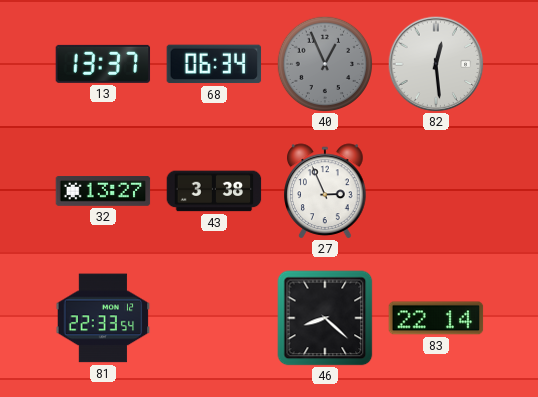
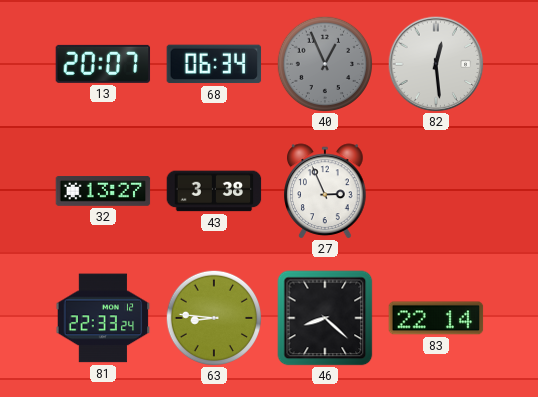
13: 13:37 -> 20:07 (103, 64)
81: 22:33:54 -> 22:33:24 (103, 318)
63: none -> 8:46 (214, 318)
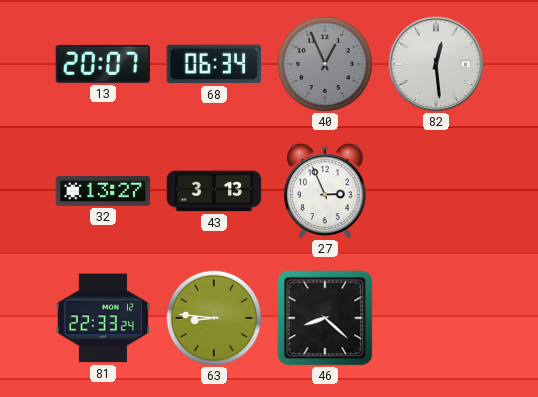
43: 3:38 -> 3:13 (214, 191)
83: 22:14 -> none (436, 318)
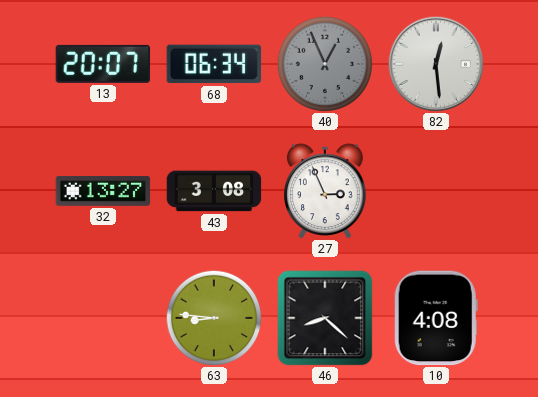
43: 3:13 -> 3:08 (214, 191)
81: 22:33 -> none (103, 318)
10: none -> 4:08 (436, 318)
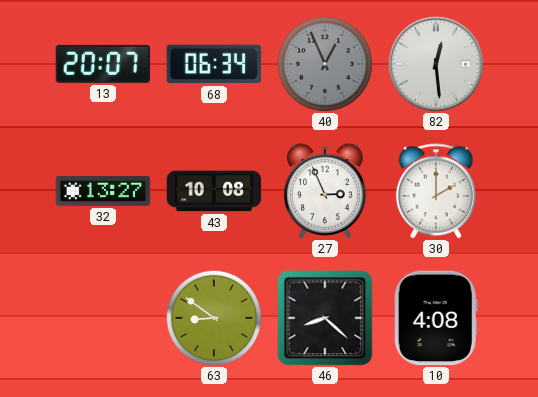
43: 3:08 -> 10:08 (214, 191)
30: none -> 2:00 (436, 191)
63: 8:46 -> 8:51 (214, 318)
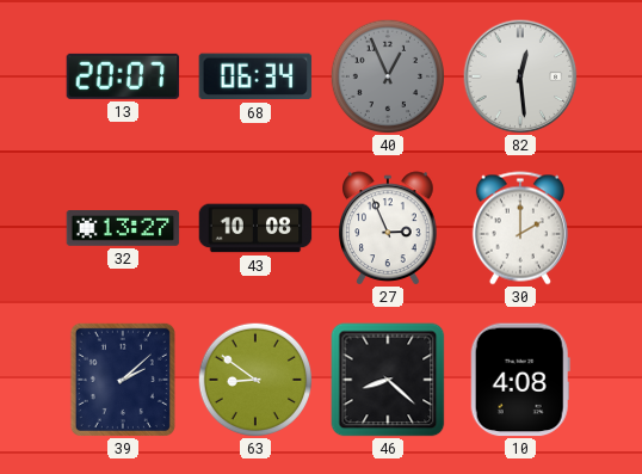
39: none -> 2:08 (123, 380)
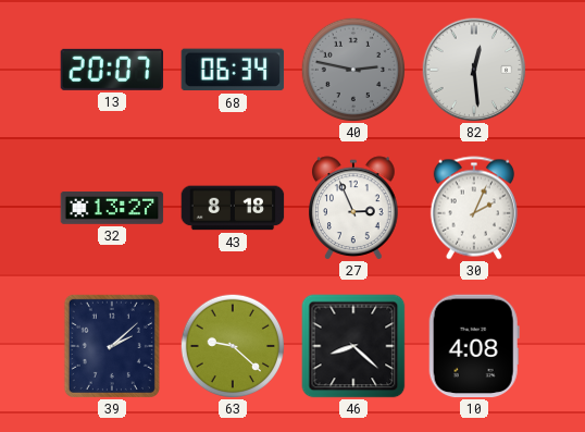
40: 12:56 -> 2:47 (353, 70)
43: 10:08 -> 8:18 (233, 208)
30: 2:00 -> 2:04 (474, 208)
63: 8:51 -> 9:22 (233, 346)
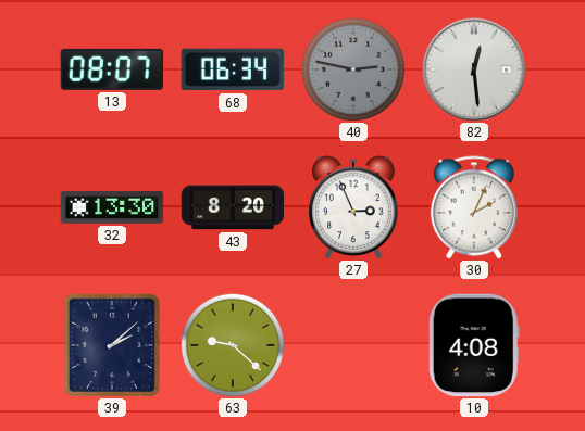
13: 20:07 -> 08:07 (112, 69)
32: 13:27 -> 13:30 (112, 208)
43: 8:18 -> 8:20 (233, 207)
46: 8:22 -> none (353, 346)
